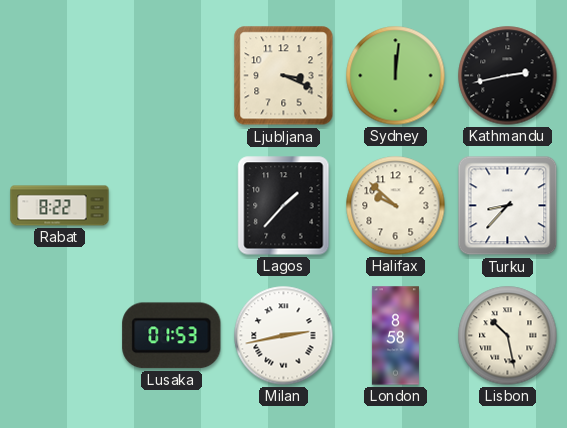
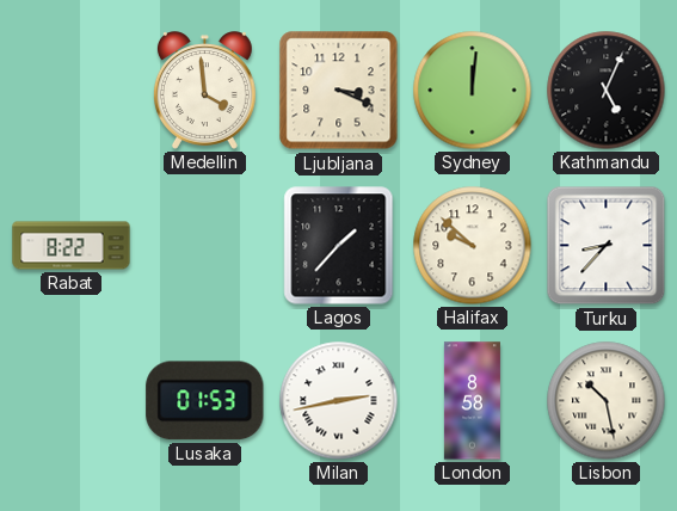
Medellin: none -> 3:59 (204, 91)
Kathmandu: 2:43 -> 5:04 (607, 91)
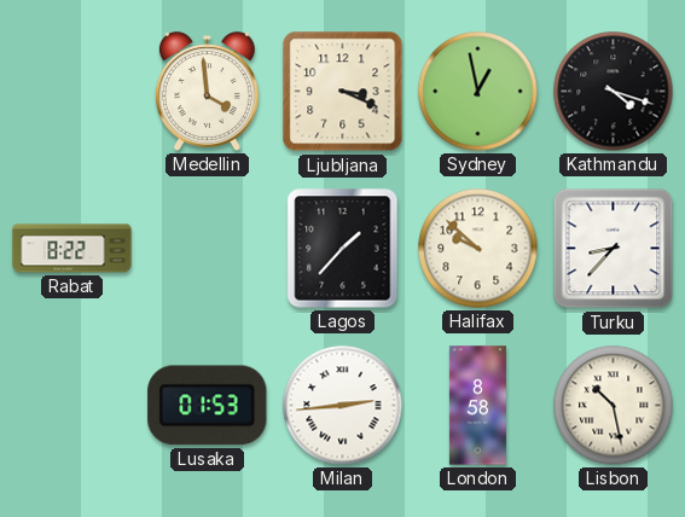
Sydney: 12:01 -> 12:58 (478, 92)
Kathmandu: 5:04 -> 4:18 (614, 92)
Milan: 2:43 -> 2:44 (343, 406)
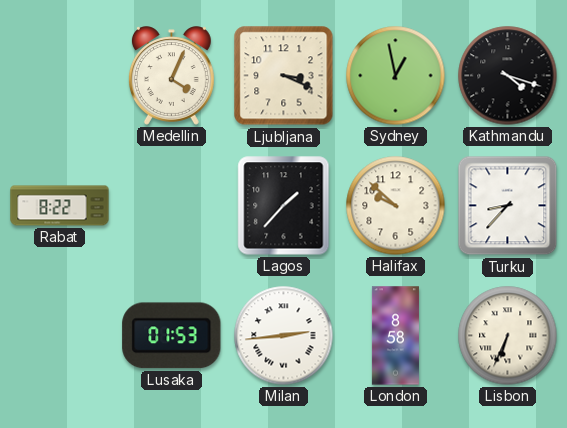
Medellin: 3:59 -> 4:04 (171, 76)
Lisbon: 10:28 -> 6:34 (508, 336)
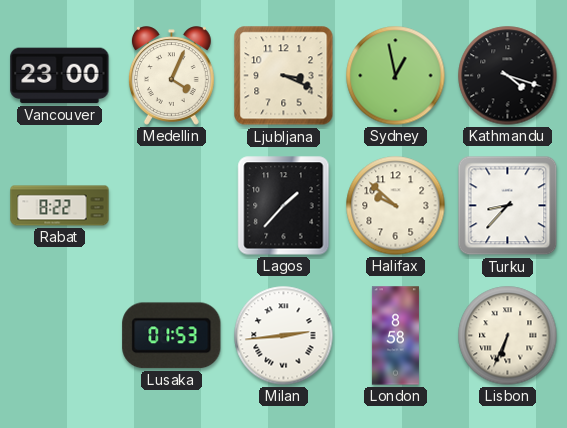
Vancouver: none -> 23:00 (60, 76)
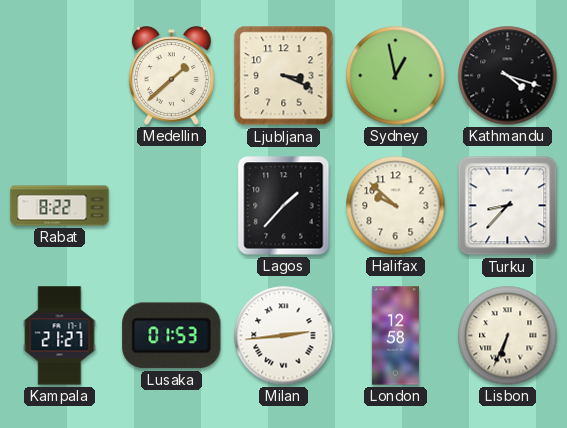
Vancouver: 23:00 -> none (60, 76)
Medellin: 4:04 -> 1:38 (171, 76)
Kampala: none -> 21:27 (60, 336)
London: 8:58 -> 12:58 (395, 336)
